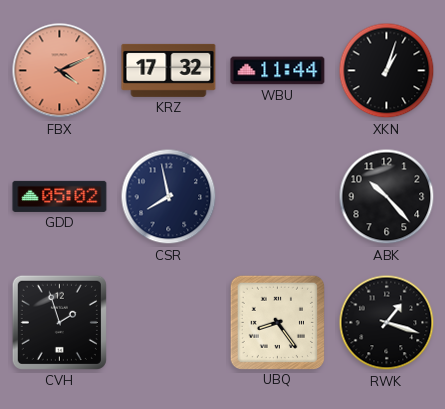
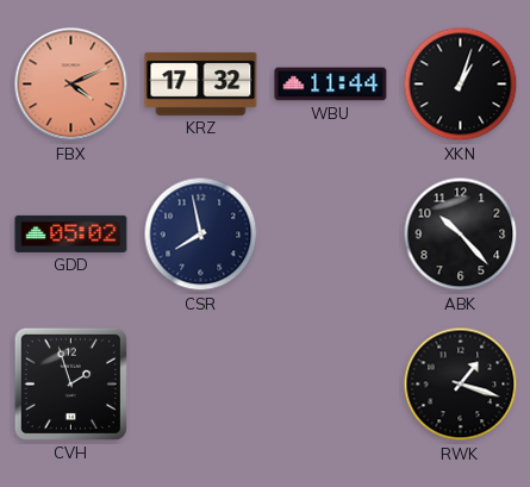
UBQ: 8:24 -> none (277, 322)
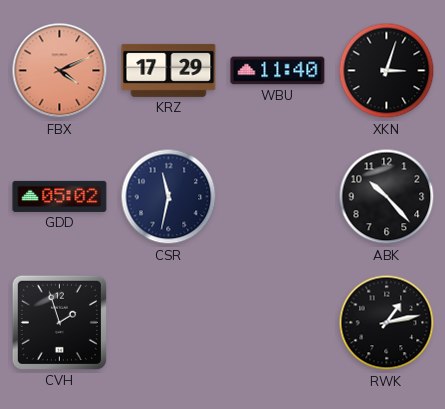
KRZ: 17:32 -> 17:29 (169, 70)
WBU: 11:44 -> 11:40 (278, 71)
XKN: 1:03 -> 3:03 (387, 71)
CSR: 7:58 -> 11:32 (169, 197)
RWK: 1:18 -> 1:13 (387, 323)
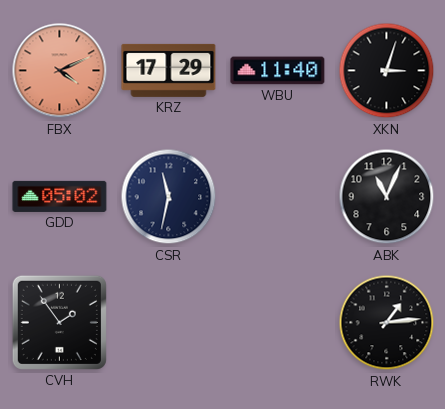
ABK: 10:23 -> 11:04 (387, 197)
CVH: 1:57 -> 1:54 (59, 322)
RWK: 1:13 -> 1:14 (387, 323)
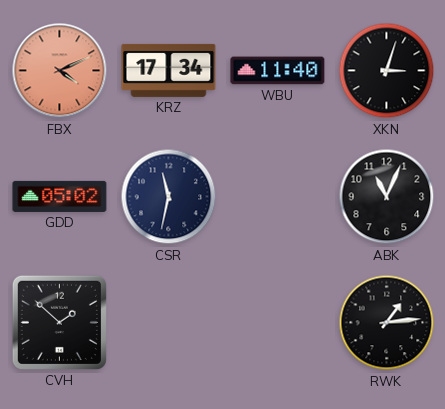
KRZ: 17:29 -> 17:34 (169, 70)
CVH: 1:54 -> 1:52 (59, 322)
